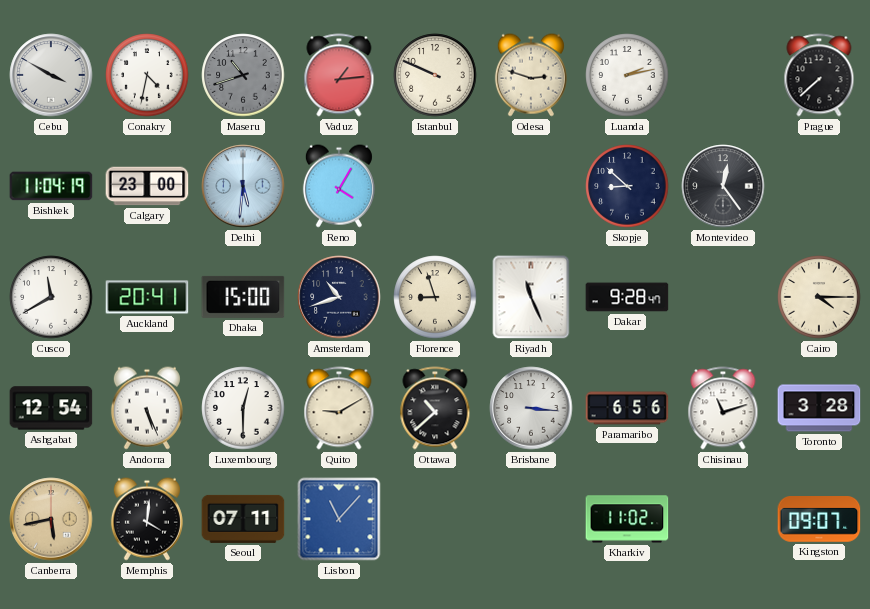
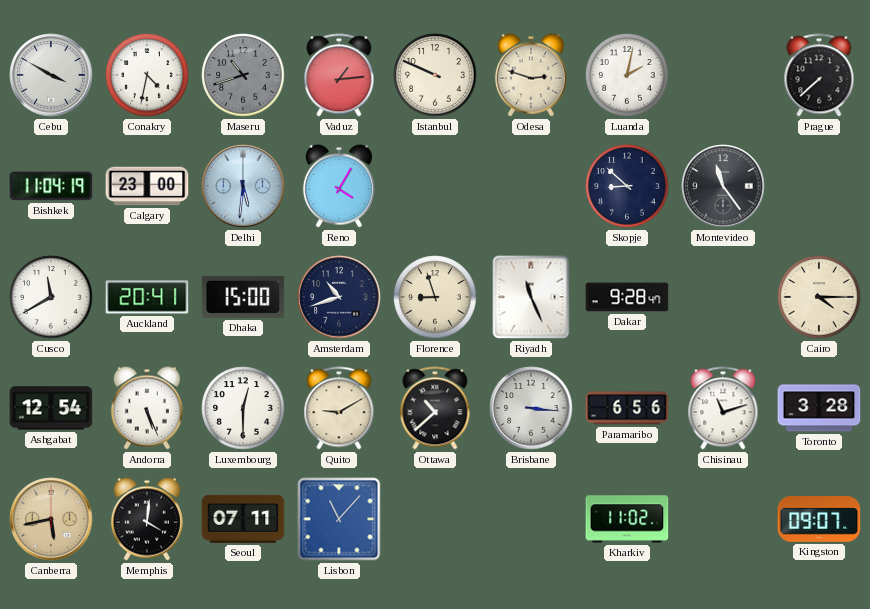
Luanda: 2:13 -> 2:02 (627, 75)
Montevideo: 12:24 -> 11:24 (723, 186)
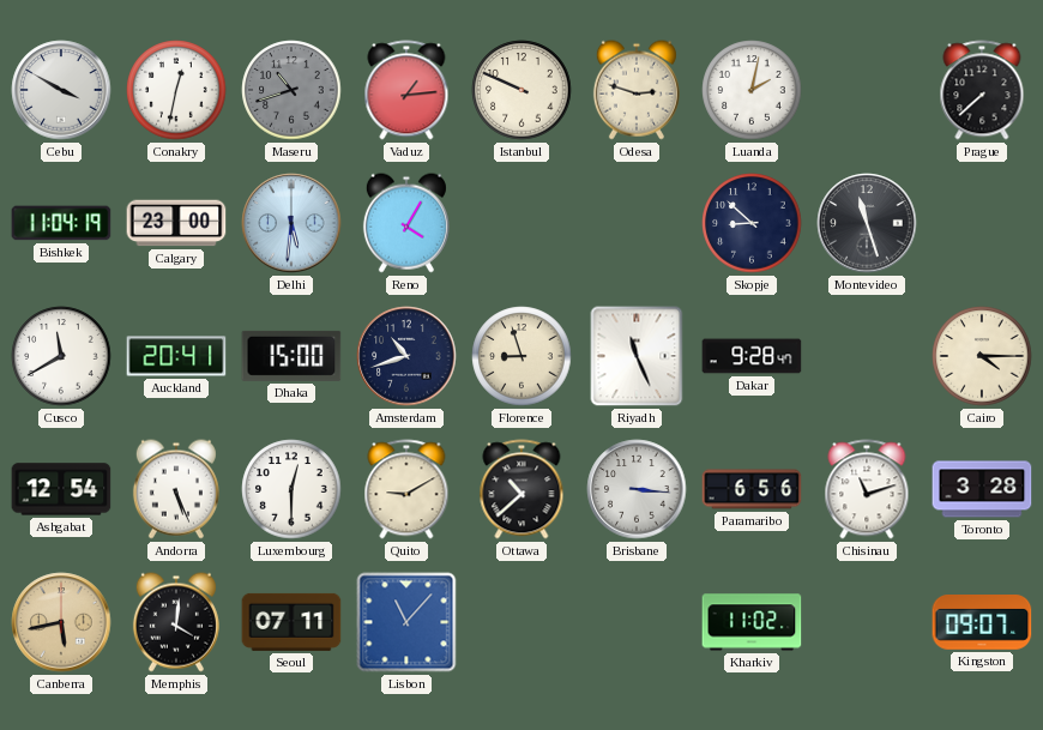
Conakry: 4:32 -> 12:32 (176, 90)
Montevideo: 11:24 -> 11:27 (867, 223)
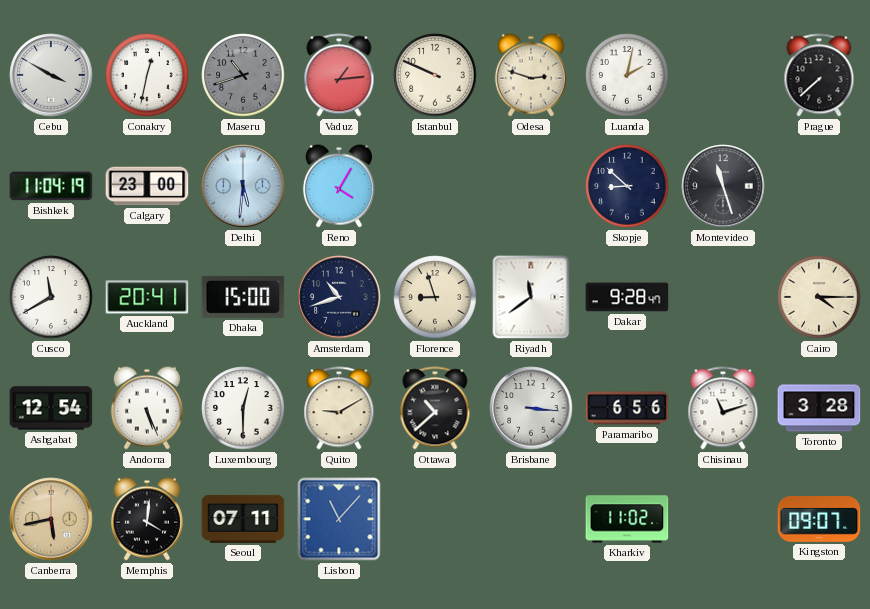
Riyadh: 11:26 -> 11:39 (531, 297)
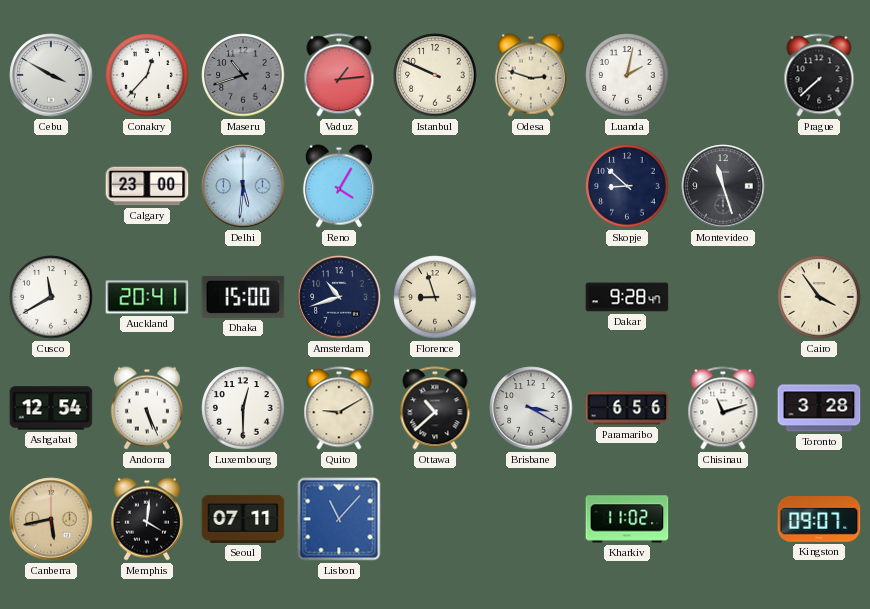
Conakry: 12:32 -> 12:37 (147, 75)
Bishkek: 11:04 -> none (51, 186)
Riyadh: 11:39 -> none (531, 297)
Cairo: 4:15 -> 3:54 (819, 297)
Brisbane: 3:16 -> 3:20 (531, 408)
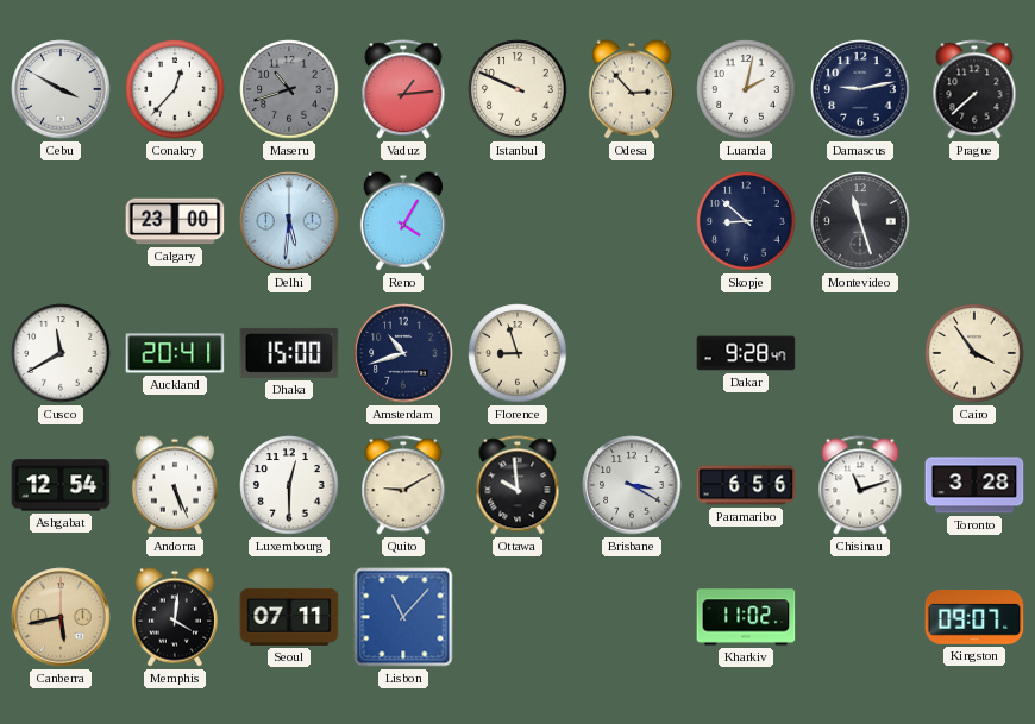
Odesa: 2:48 -> 2:53 (632, 89)
Damascus: none -> 9:13 (860, 89)
Ottawa: 10:38 -> 9:59 (517, 485)
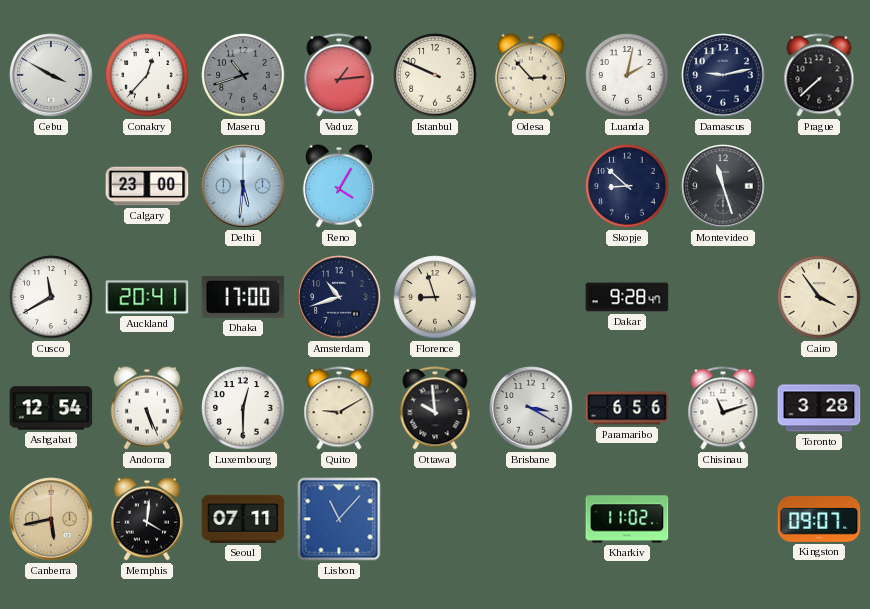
Dhaka: 15:00 -> 17:00 (243, 297)
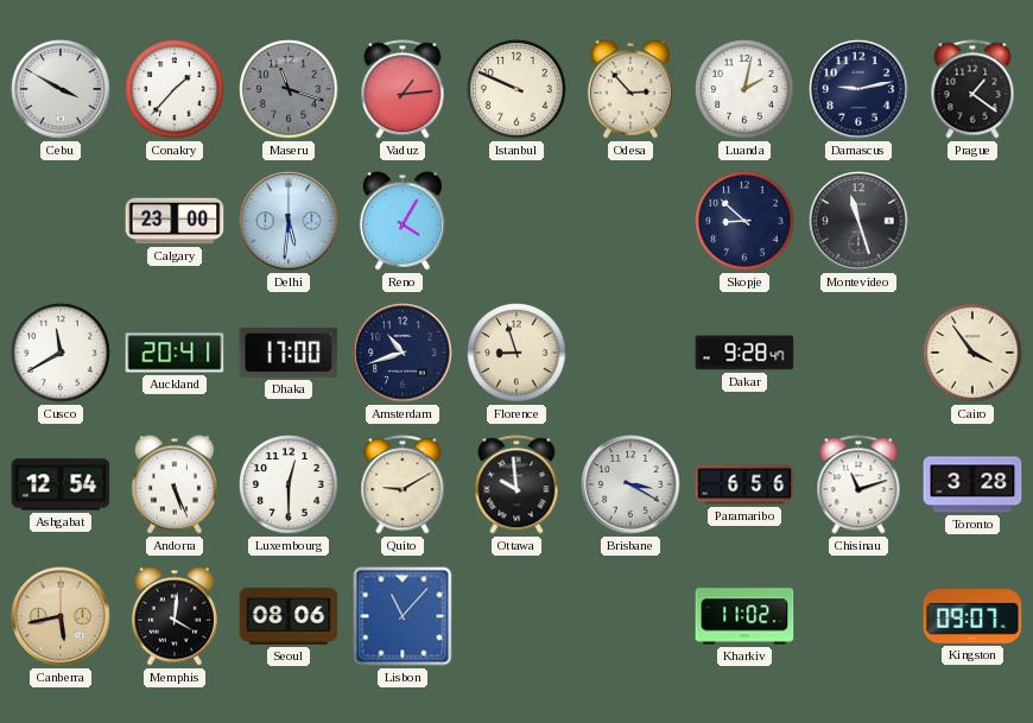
Conakry: 12:37 -> 1:37 (175, 89)
Maseru: 10:42 -> 11:18 (289, 89)
Prague: 7:38 -> 1:21 (972, 89)
Seoul: 07:11 -> 08:06 (289, 616)
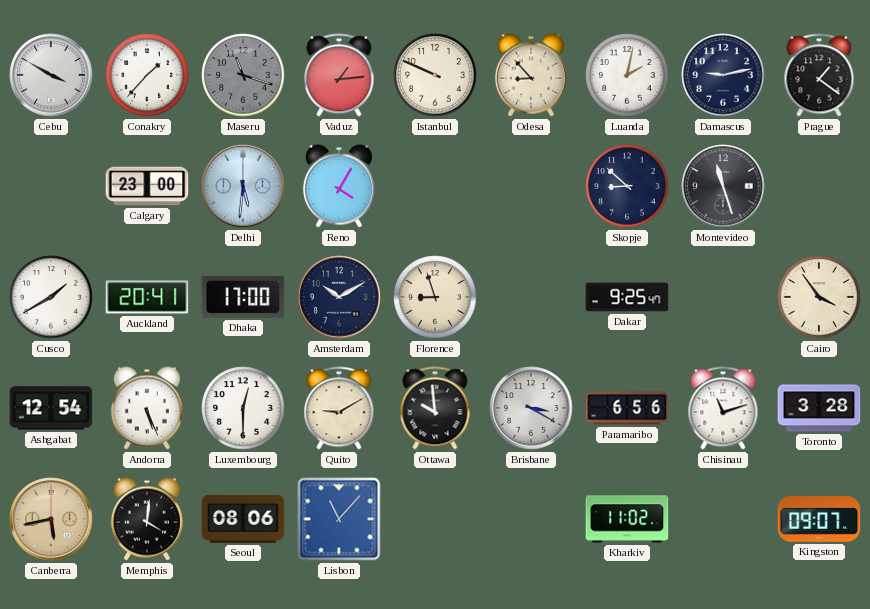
Odesa: 2:53 -> 8:53 (531, 75)
Cusco: 11:40 -> 1:40 (51, 297)
Amsterdam: 10:42 -> 10:10 (339, 297)
Dakar: 9:28 -> 9:25 (627, 297)
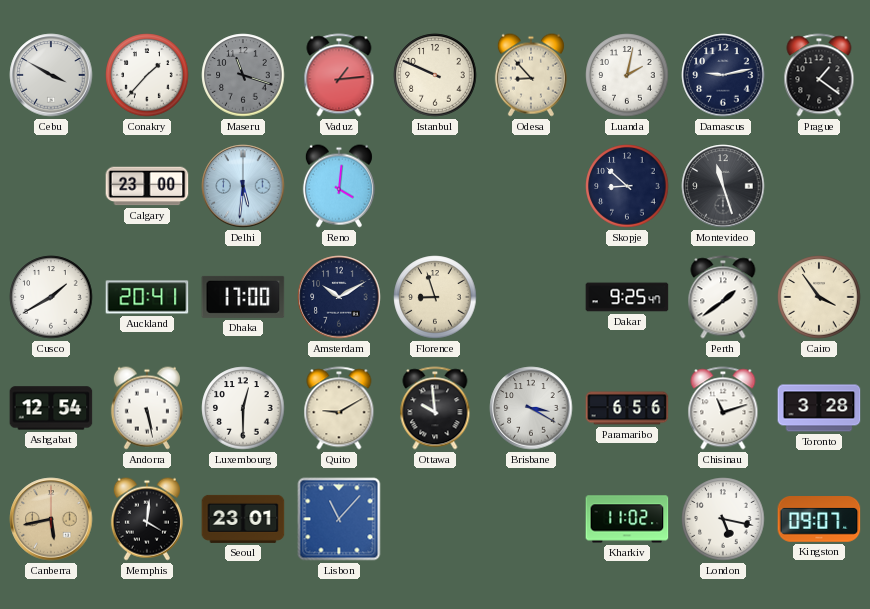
Reno: 4:05 -> 4:01 (339, 186)
Perth: none -> 1:39 (723, 297)
Andorra: 5:26 -> 5:28 (147, 408)
Seoul: 08:06 -> 23:01 (243, 519)
London: none -> 5:17 (723, 519)
